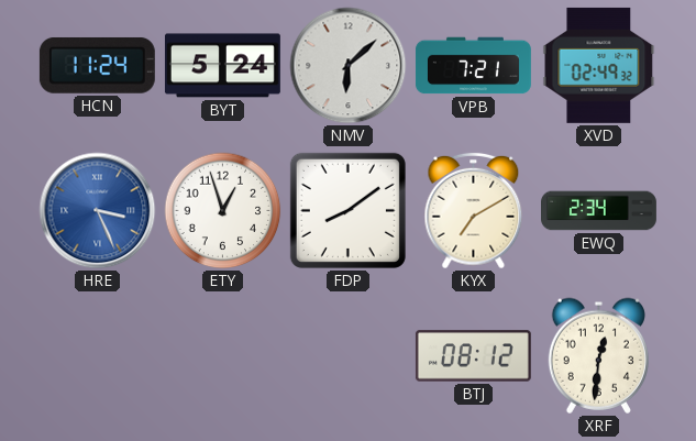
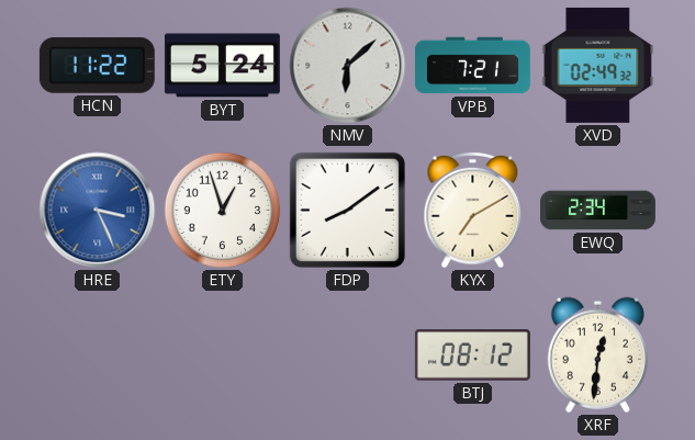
HCN: 11:24 -> 11:22 (97, 66)
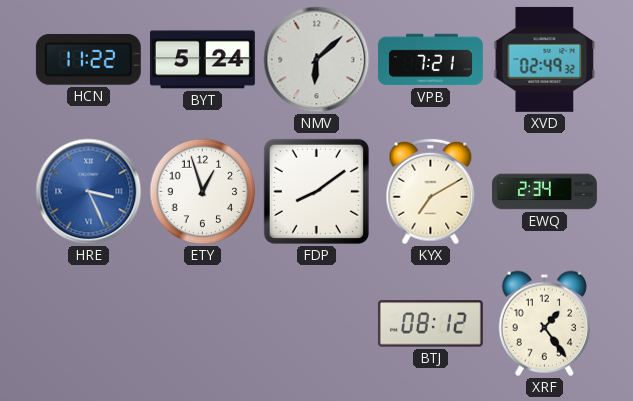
XRF: 12:31 -> 1:24 (544, 323)
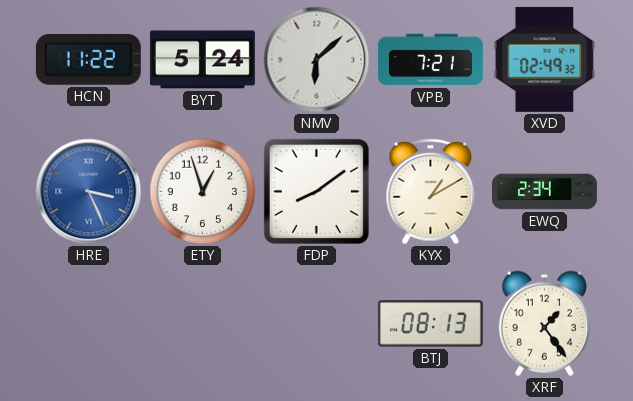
KYX: 7:10 -> 1:10 (431, 192)
BTJ: 08:12 -> 08:13 (430, 324)
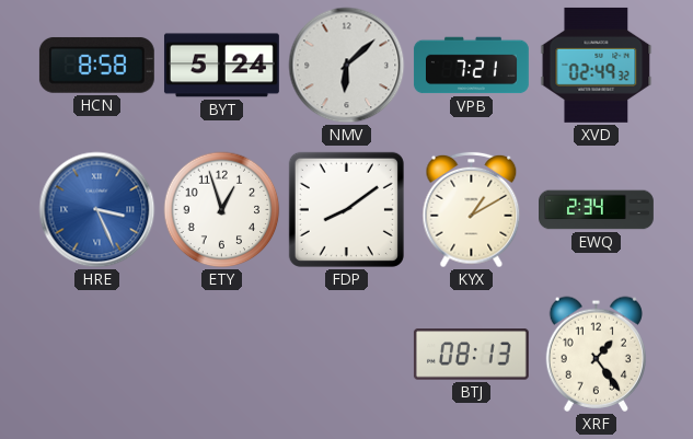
HCN: 11:22 -> 8:58 (96, 66)
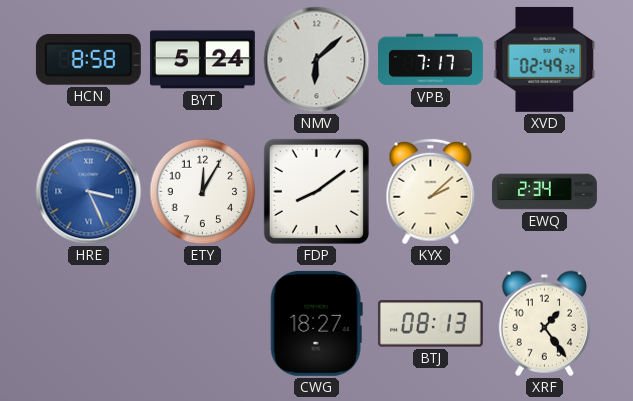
VPB: 7:21 -> 7:17 (430, 60)
ETY: 12:57 -> 12:05 (203, 192)
KYX: 1:10 -> 2:08 (431, 192)
CWG: none -> 18:27 (316, 323)
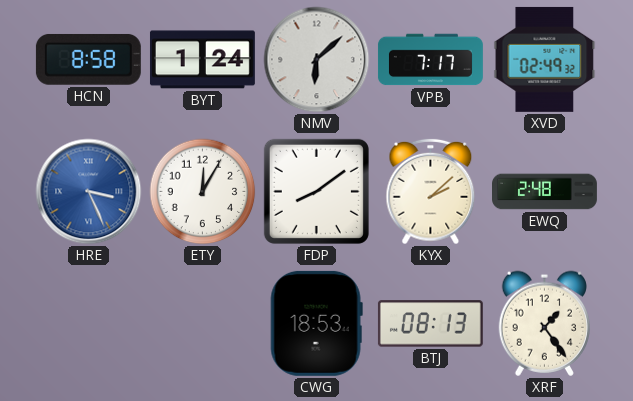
BYT: 5:24 -> 1:24 (202, 60)
EWQ: 2:34 -> 2:48 (545, 192)
CWG: 18:27 -> 18:53 (316, 323)
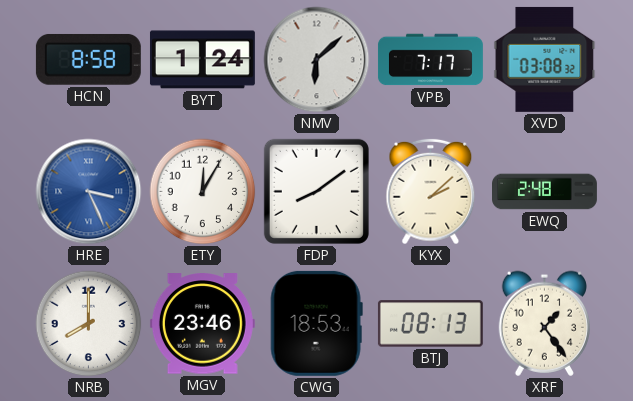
XVD: 02:49 -> 03:08 (545, 59)
NRB: none -> 8:00 (89, 324)
MGV: none -> 23:46 (202, 324)
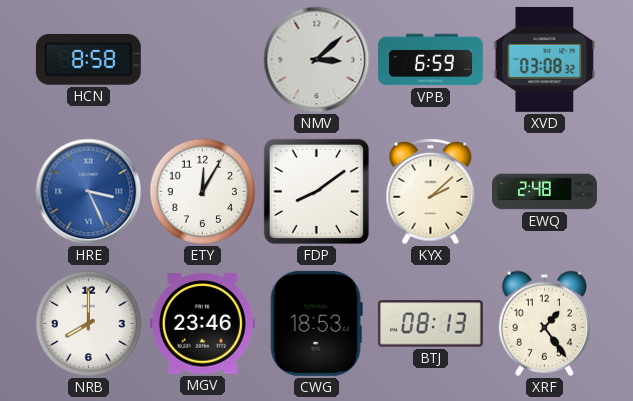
BYT: 1:24 -> none (202, 60)
NMV: 6:08 -> 3:08 (317, 60)
VPB: 7:17 -> 6:59 (430, 60)
